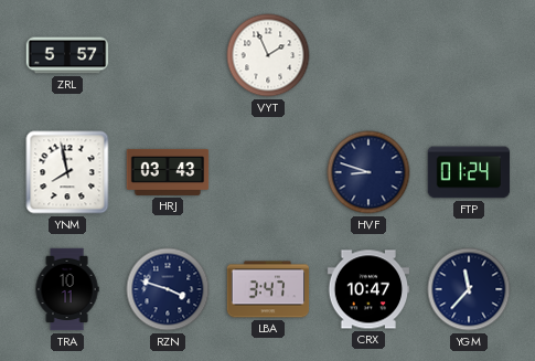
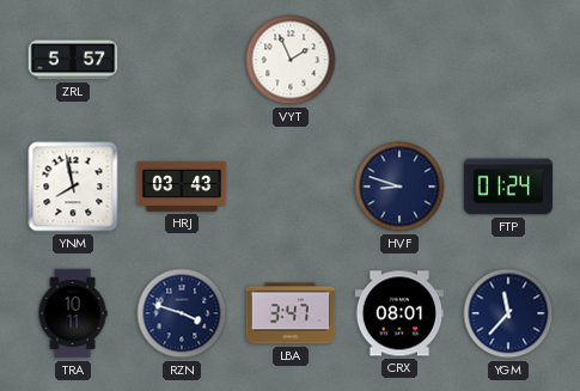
CRX: 10:47 -> 08:01 (399, 313)
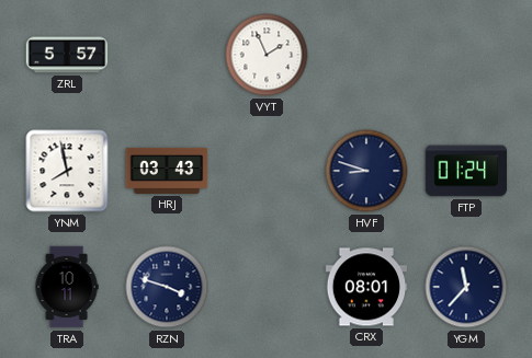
LBA: 3:47 -> none (291, 313)
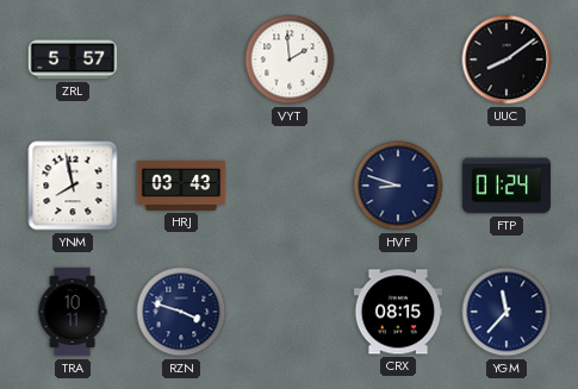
VYT: 1:56 -> 1:59 (290, 59)
UUC: none -> 8:09 (506, 59)
CRX: 08:01 -> 08:15 (398, 312)
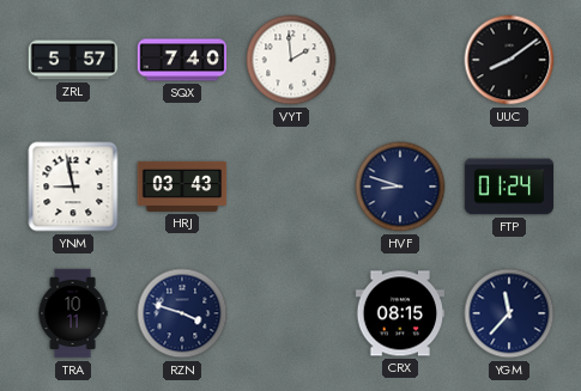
SQX: none -> 7:40 (182, 60)
YNM: 7:58 -> 8:58 (73, 187)
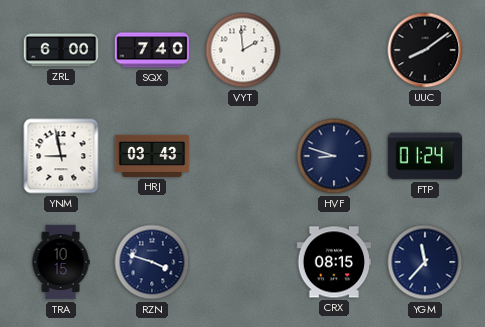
ZRL: 5:57 -> 6:00 (61, 50)
TRA: 10:11 -> 10:15 (61, 262)
